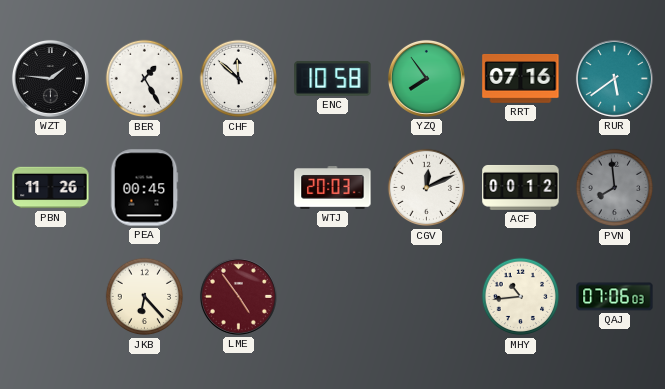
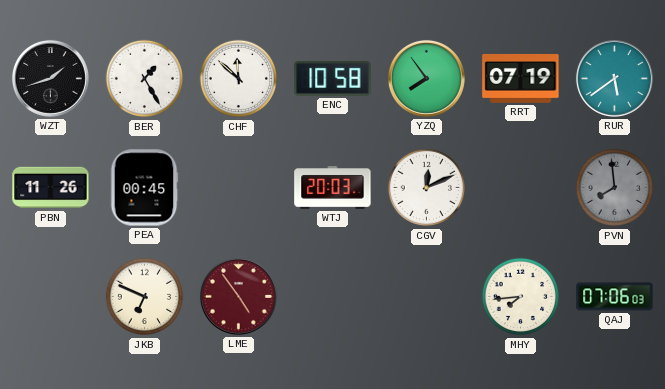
WZT: 1:46 -> 1:42 (50, 78)
RRT: 07:16 -> 07:19 (521, 79)
ACF: 00:12 -> none (521, 187)
JKB: 6:23 -> 6:49 (145, 297)
MHY: 10:44 -> 7:44 (521, 297)
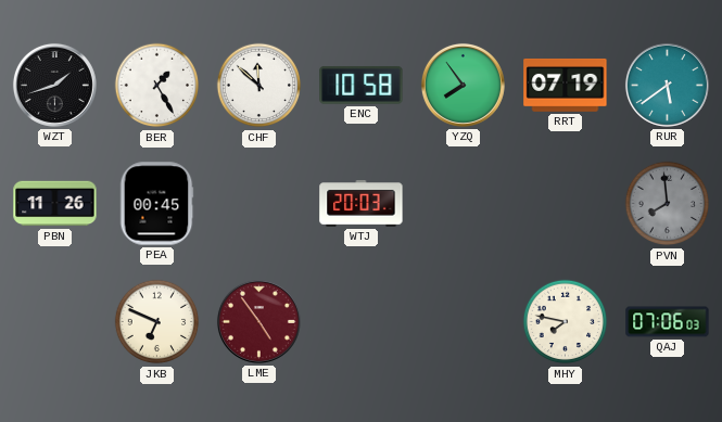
CGV: 12:11 -> none (427, 188)
MHY: 7:44 -> 7:47 (566, 322)
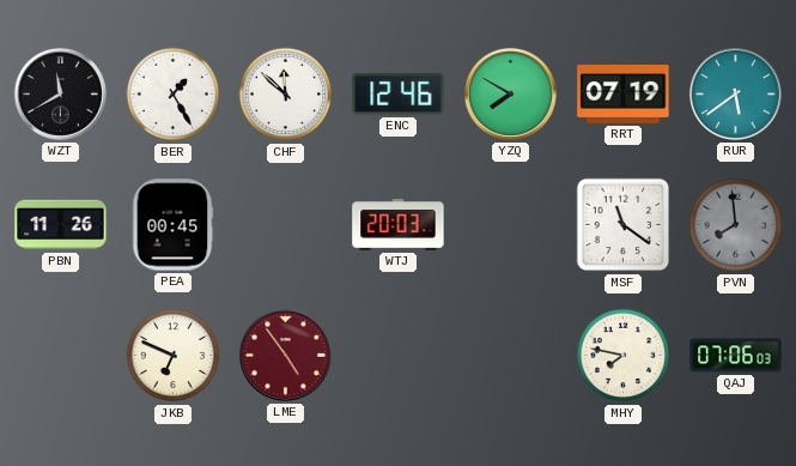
WZT: 1:42 -> 11:40 (60, 93)
ENC: 10:58 -> 12:46 (399, 93)
YZQ: 7:54 -> 7:50 (510, 93)
MSF: none -> 11:21 (624, 225)
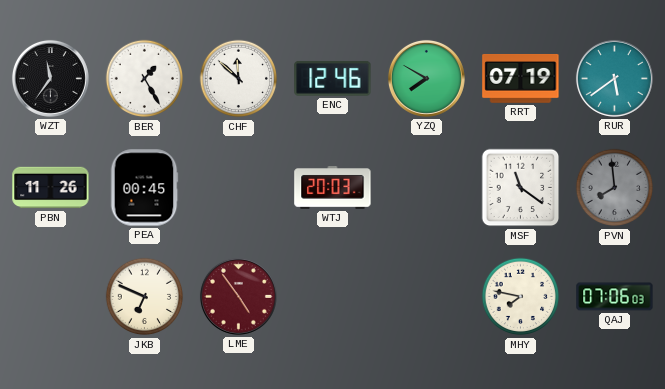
WZT: 11:40 -> 11:36 (50, 78)
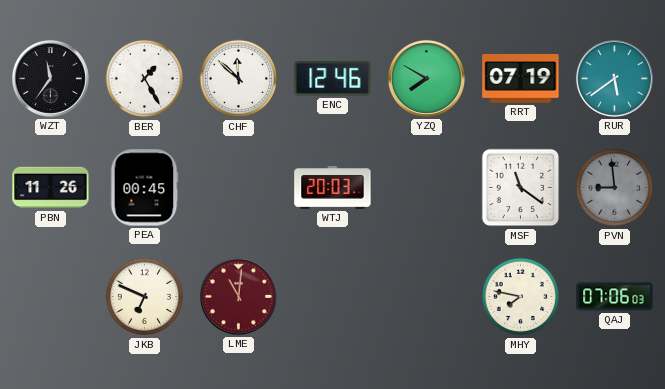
PVN: 7:59 -> 8:59 (615, 188)
LME: 4:54 -> 11:01 (238, 296)
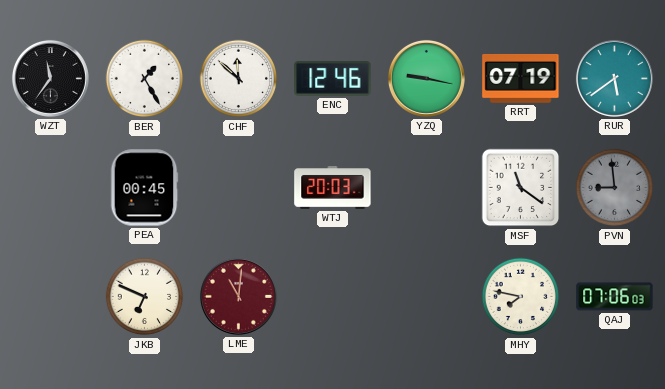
YZQ: 7:50 -> 9:17 (426, 78)
PBN: 11:26 -> none (51, 188)
